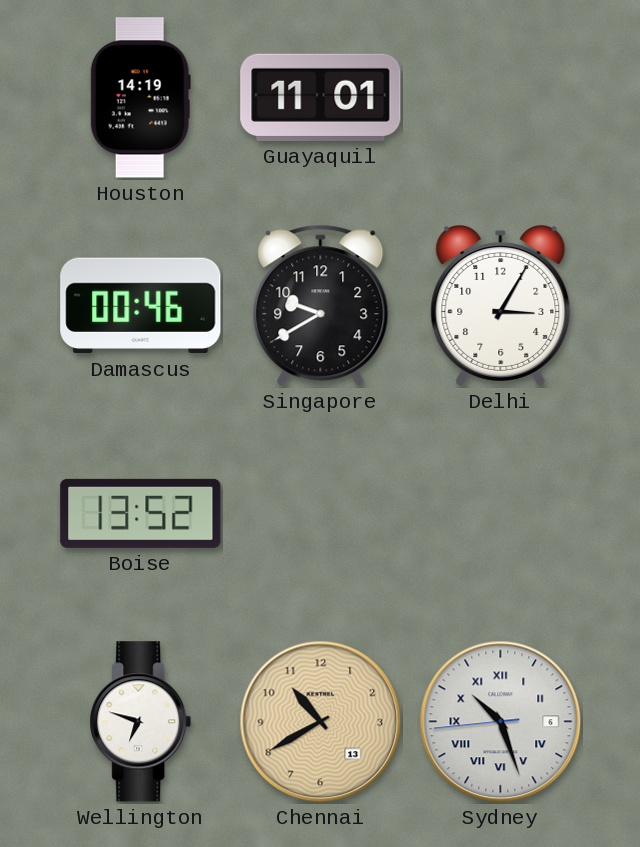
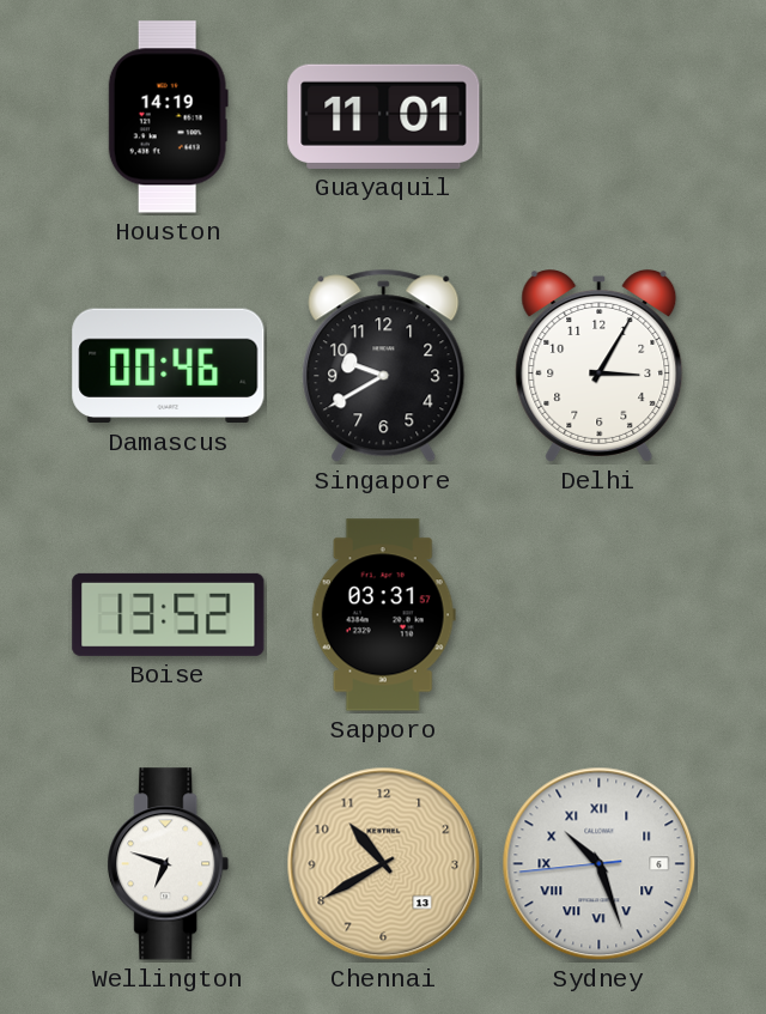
Sapporo: none -> 03:31 (383, 615)
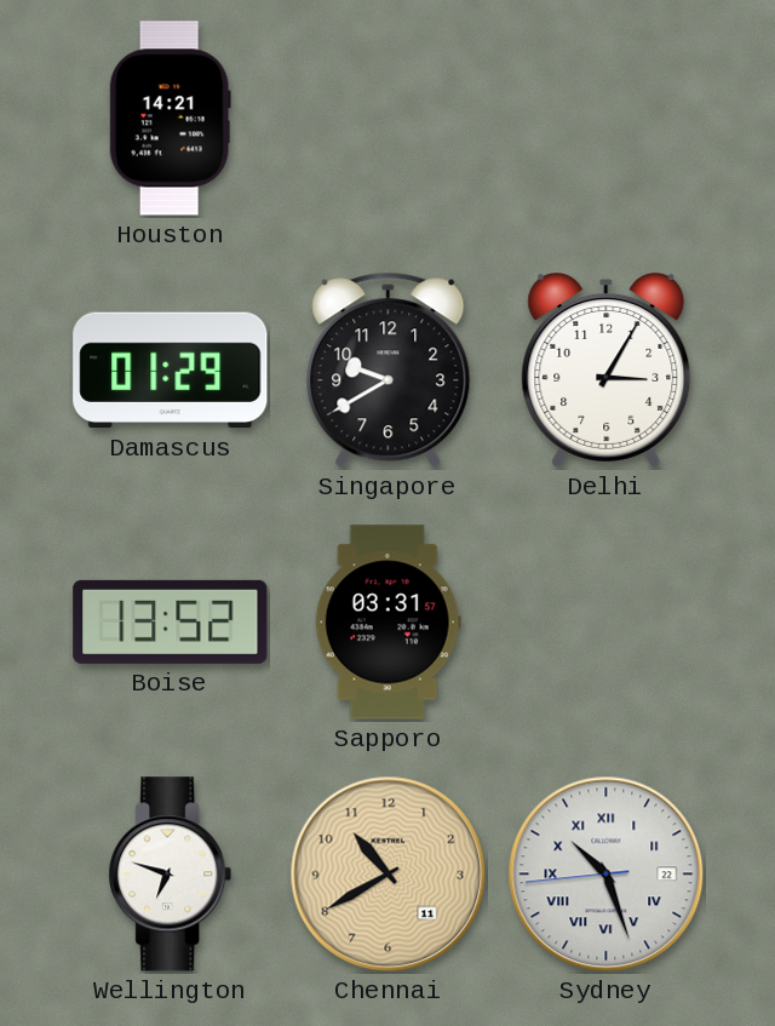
Houston: 14:19 -> 14:21 (170, 119)
Guayaquil: 11:01 -> none (384, 116)
Damascus: 00:46 -> 01:29 (171, 371)
Chennai date: 13 -> 11 (389, 875)
Sydney date: 6 -> 22 (607, 875)
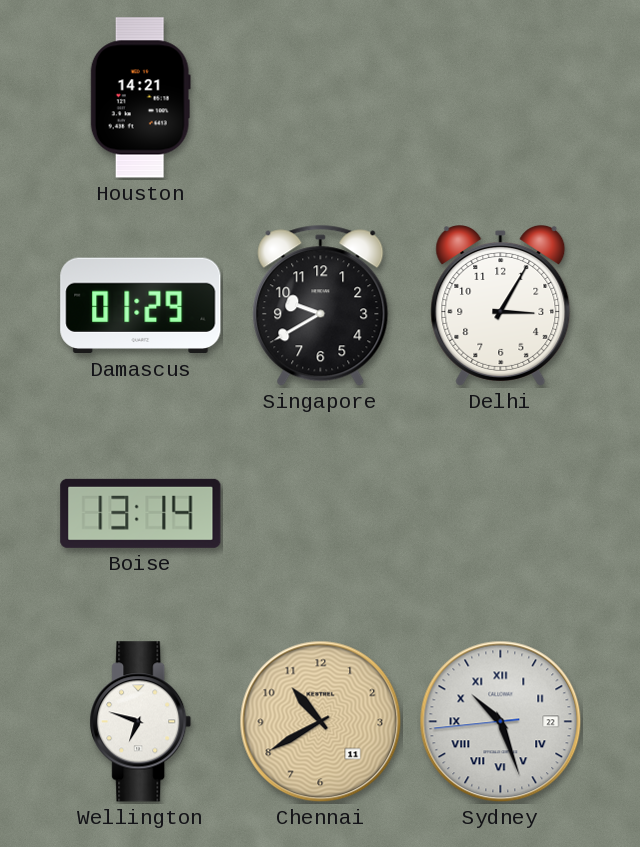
Boise: 13:52 -> 13:14 (141, 513)
Sapporo: 03:31 -> none (387, 623)
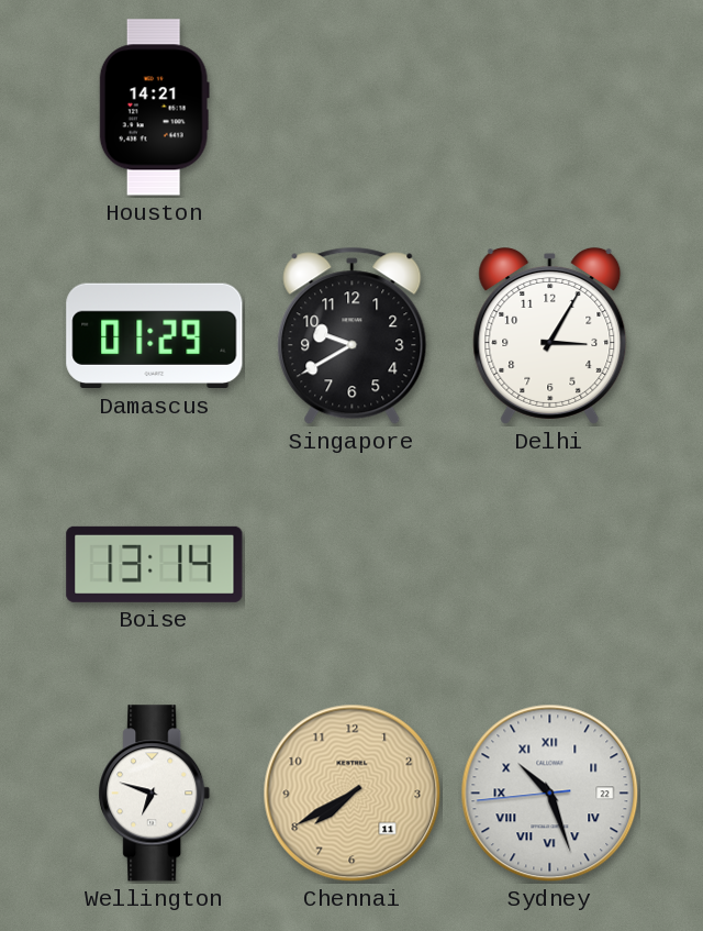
Chennai: 10:40 -> 7:40 (353, 794)
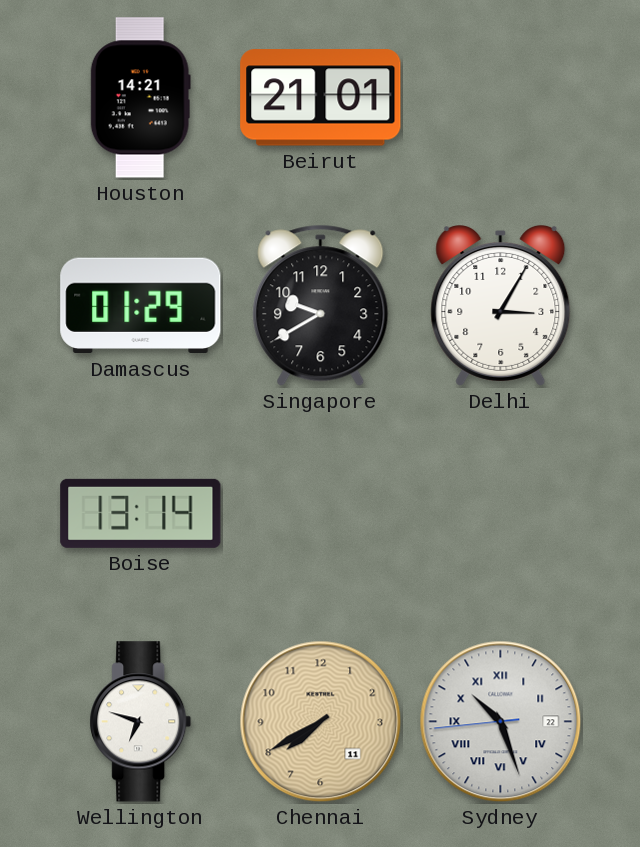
Beirut: none -> 21:01 (321, 98)
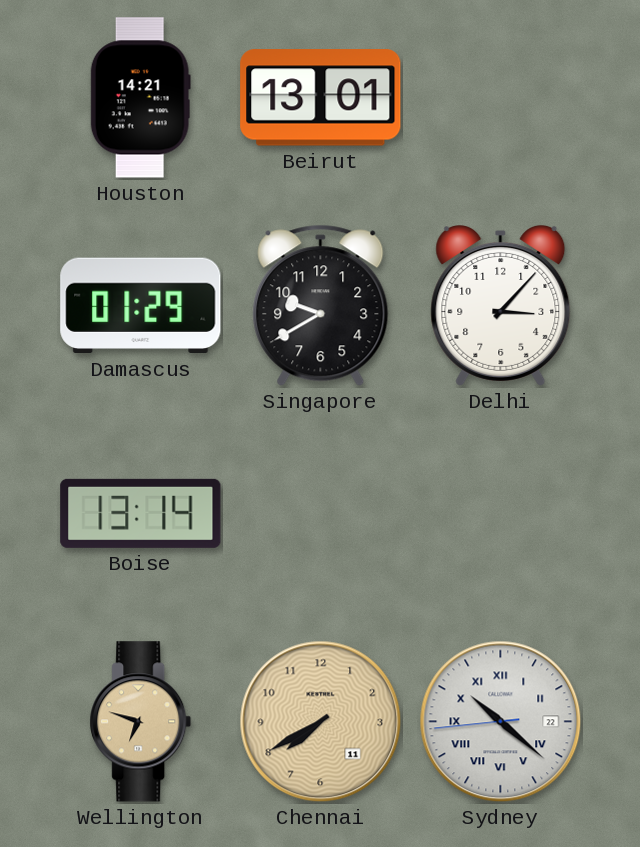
Beirut: 21:01 -> 13:01 (321, 98)
Delhi: 3:05 -> 3:07 (501, 306)
Wellington dial: white -> champagne (141, 722)
Sydney: 10:26 -> 10:21 (501, 722)
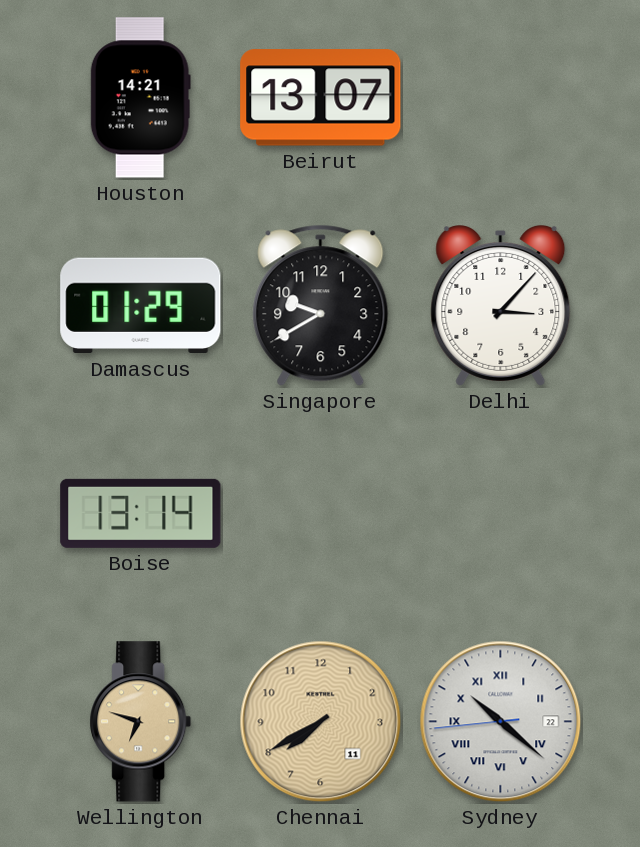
Beirut: 13:01 -> 13:07 (321, 98)
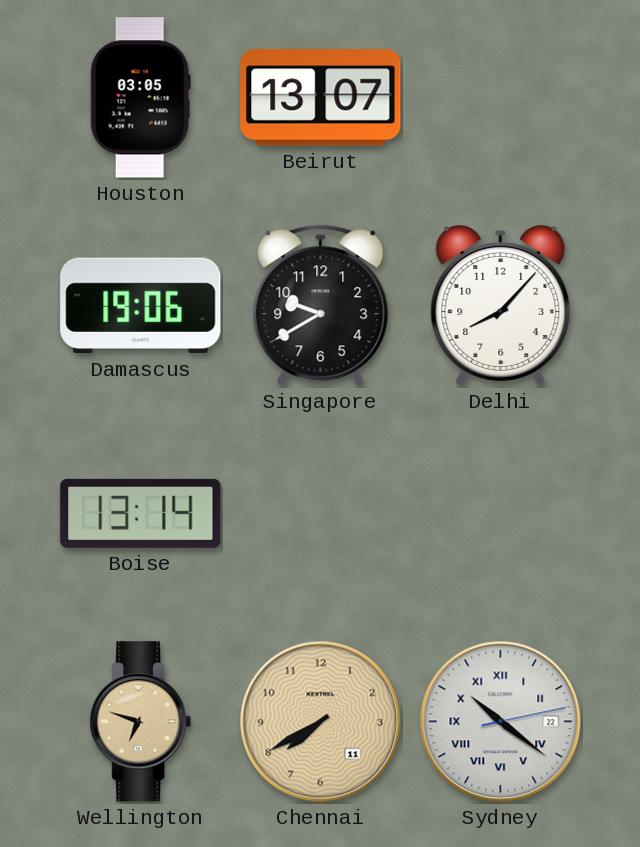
Houston: 14:21 -> 03:05 (140, 98)
Damascus: 01:29 -> 19:06 (141, 306)
Delhi: 3:07 -> 8:07 (501, 306)
Sydney: 10:21:44 -> 10:21:13 (501, 722)
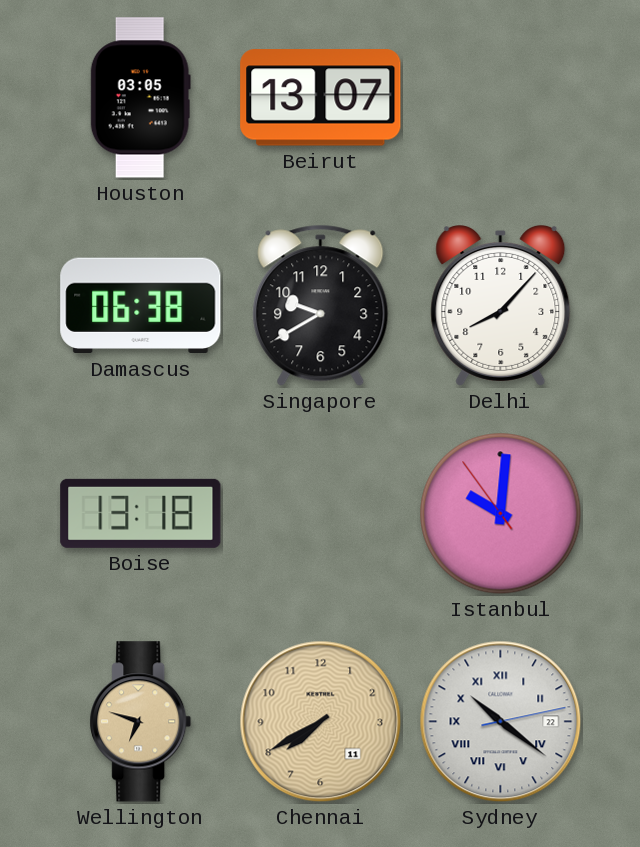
Damascus: 19:06 -> 06:38 (141, 306)
Boise: 13:14 -> 13:18 (141, 513)
Istanbul: none -> 10:00 (501, 514)
